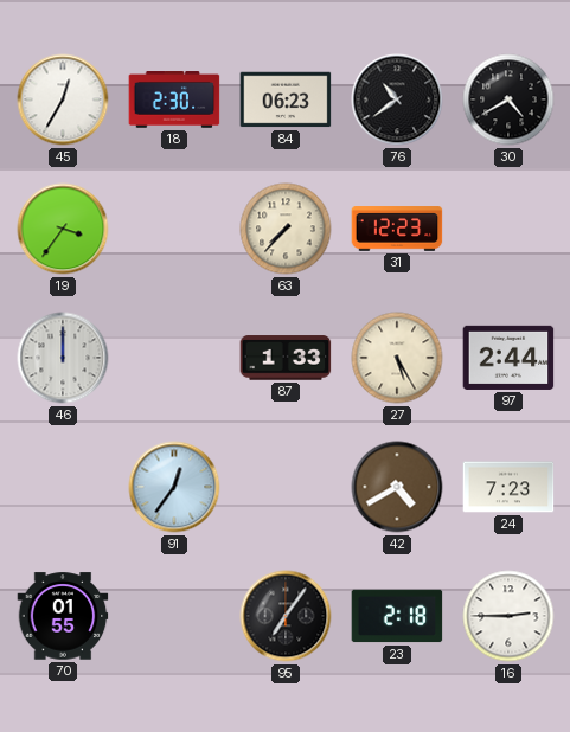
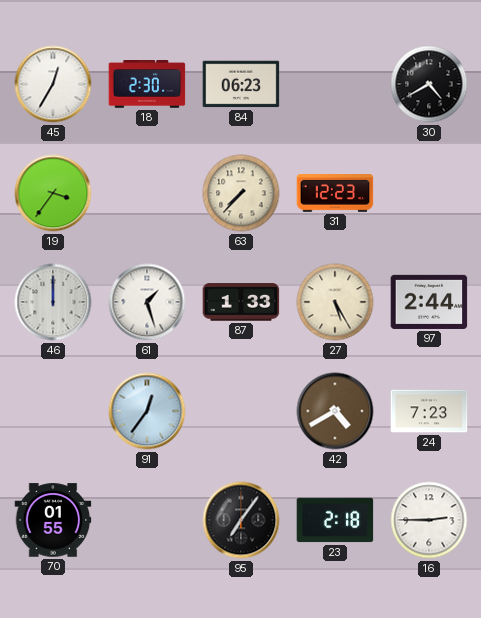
76: 10:39 -> none (397, 99)
61: none -> 1:27 (147, 302)
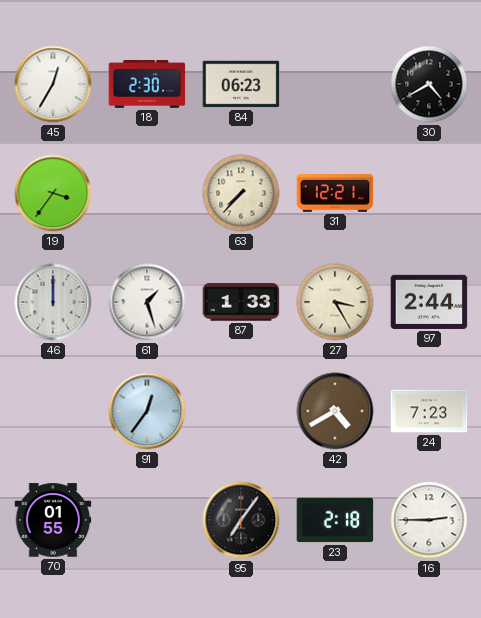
31: 12:23 -> 12:21 (335, 193)
27: 5:25 -> 3:25 (335, 302)
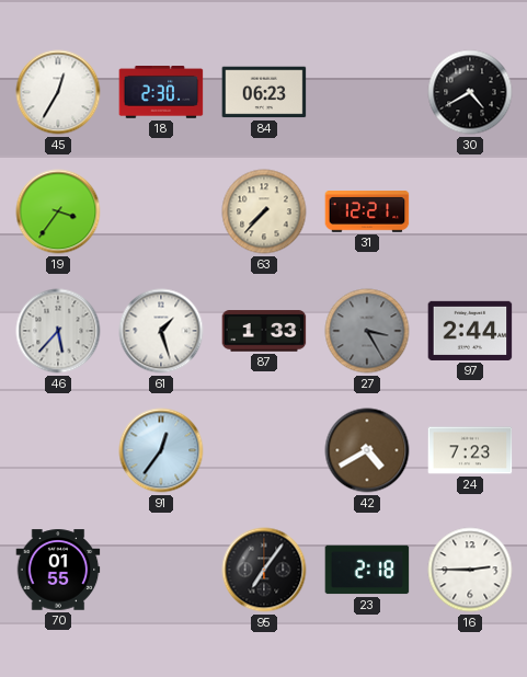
46: 12:00 -> 5:37 (58, 331)
27 dial: cream -> grey (367, 331)
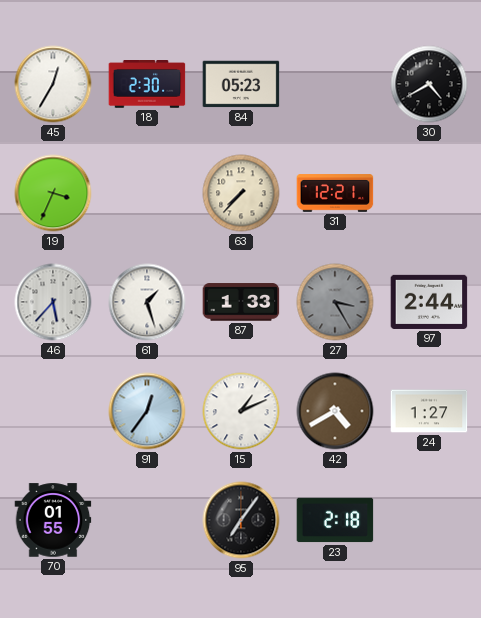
84: 06:23 -> 05:23 (241, 84)
19: 3:36 -> 3:34 (53, 193)
15: none -> 1:11 (241, 411)
24: 7:23 -> 1:27 (429, 411)
16: 2:45 -> none (470, 570)
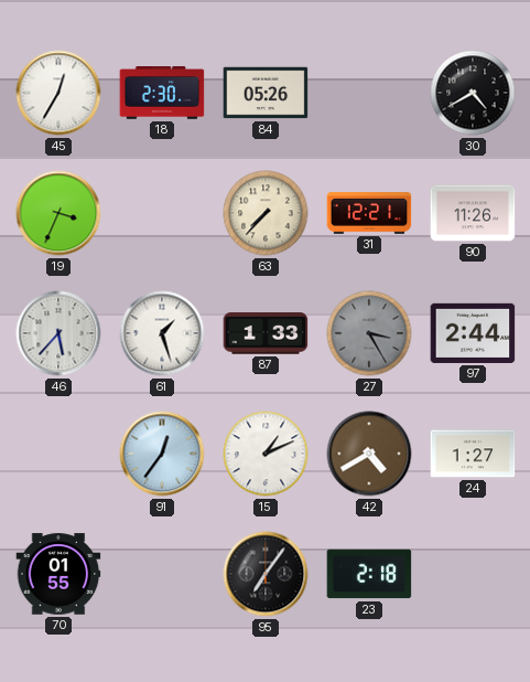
84: 05:23 -> 05:26 (266, 93)
90: none -> 11:26 (473, 213)
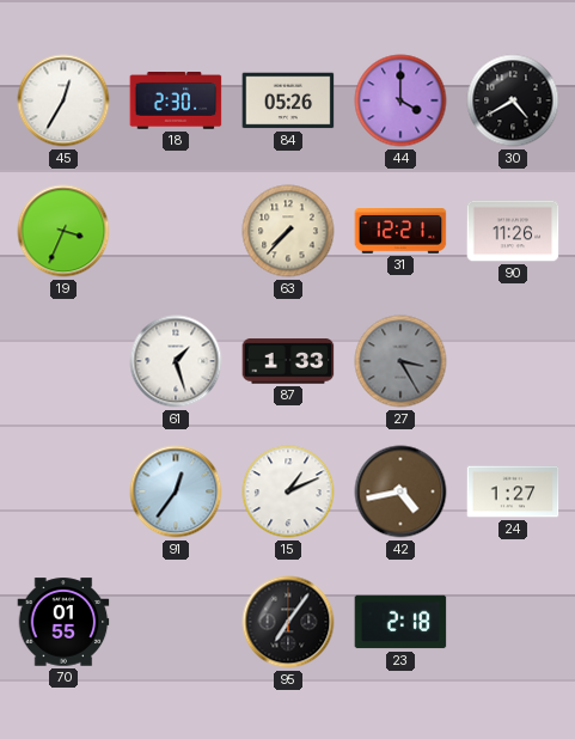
44: none -> 4:00 (400, 100)
46: 5:37 -> none (58, 333)
97: 2:44 -> none (473, 333)
42: 4:40 -> 4:43 (400, 491)
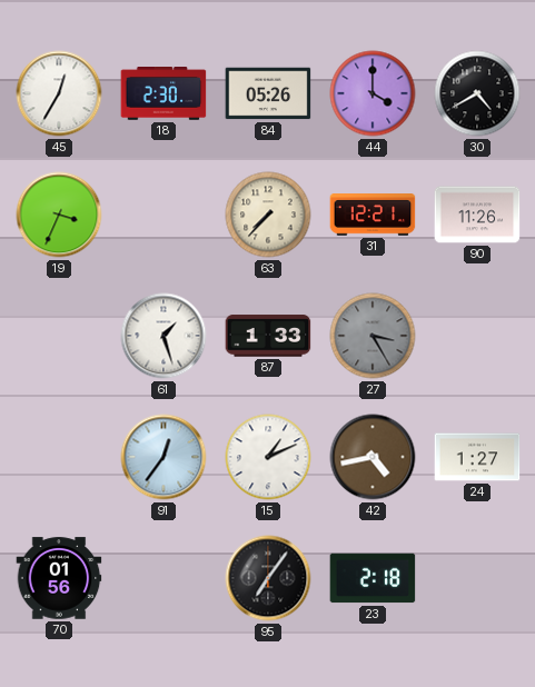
70: 01:55 -> 01:56 (59, 578)
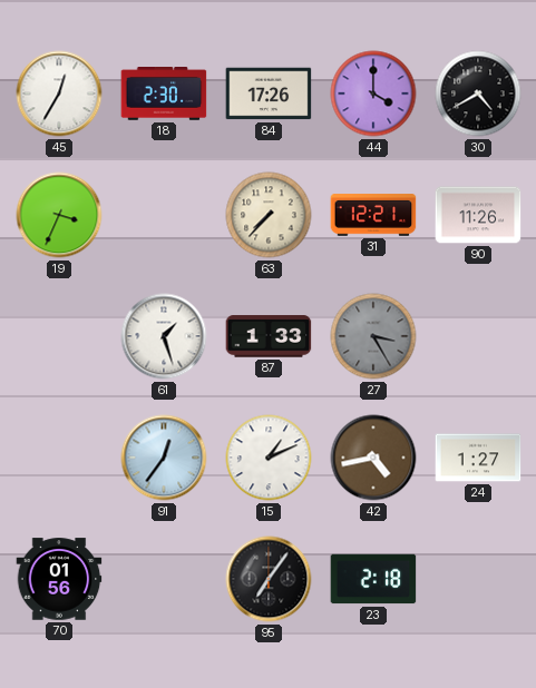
84: 05:26 -> 17:26 (269, 94)
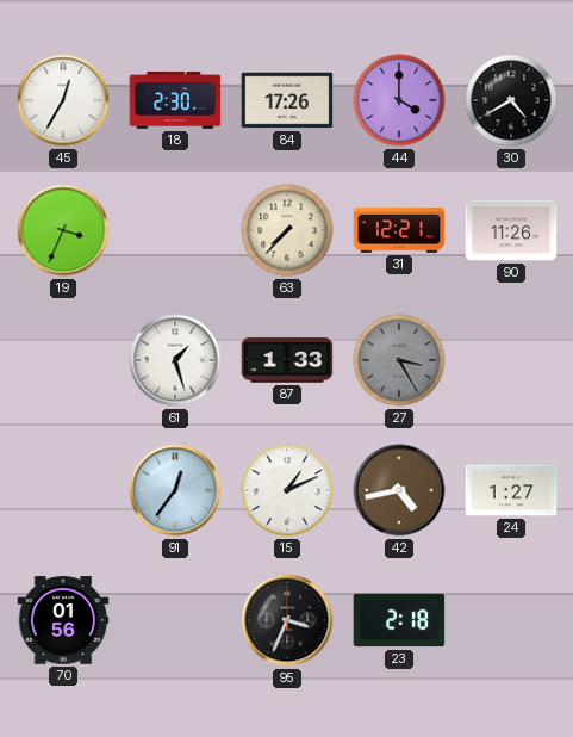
95: 7:06 -> 3:34 (287, 620)
